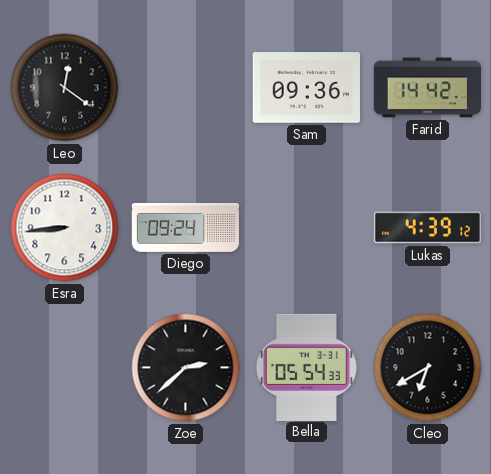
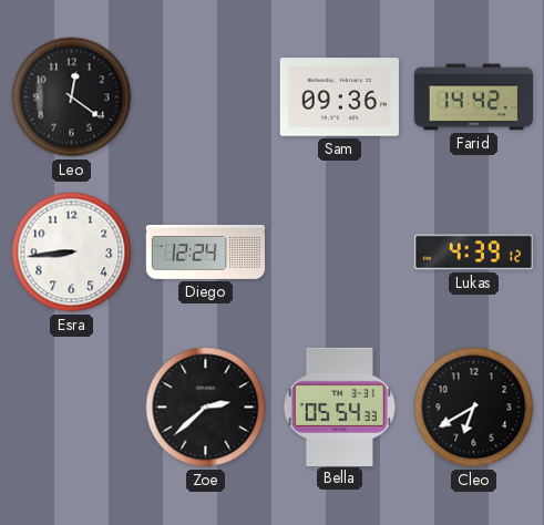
Diego: 09:24 -> 12:24 (206, 253)
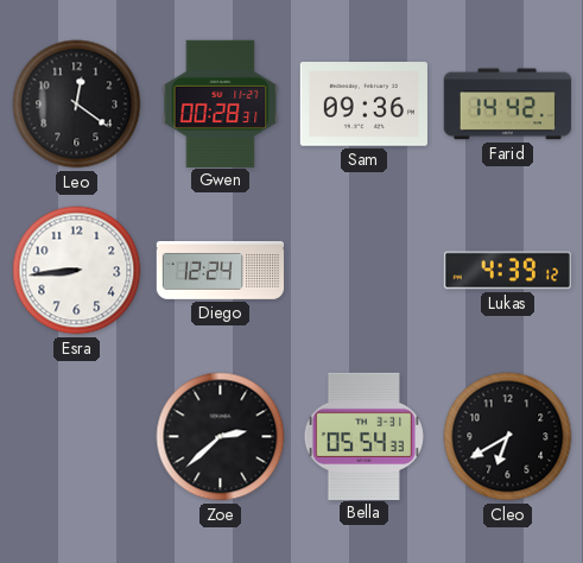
Gwen: none -> 00:28 (221, 103)
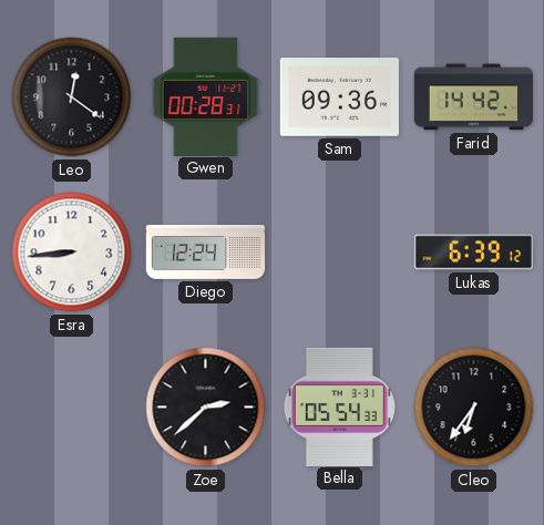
Lukas: 4:39 -> 6:39 (473, 253)
Cleo: 6:40 -> 6:36 (474, 408)
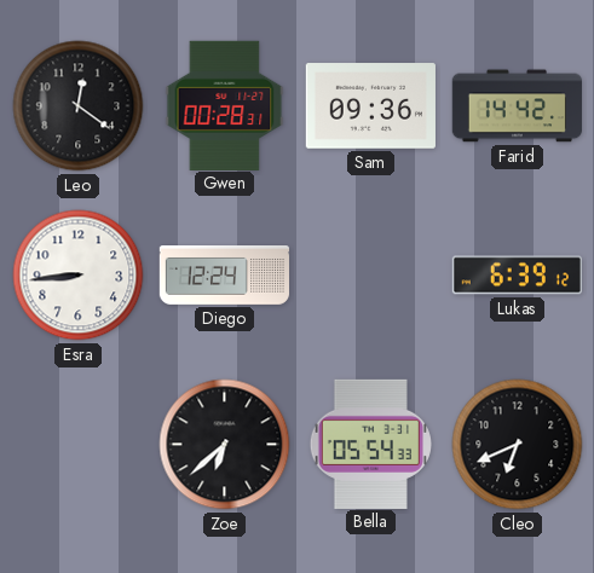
Zoe: 2:38 -> 6:38 (225, 445)
Cleo: 6:36 -> 6:41 (518, 445)
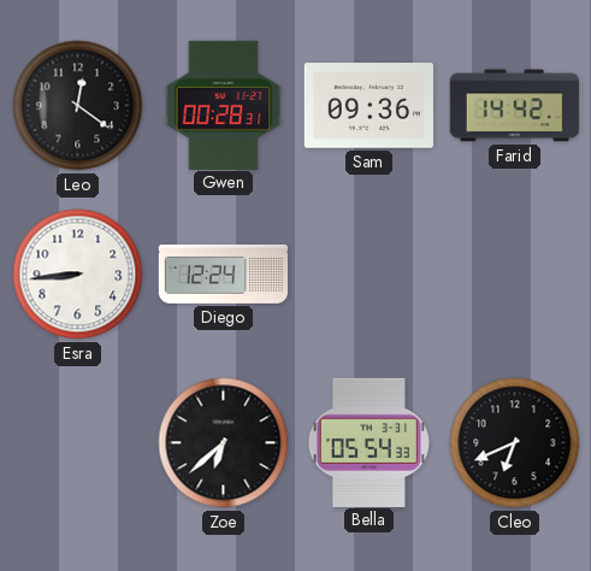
Lukas: 6:39 -> none (517, 276)
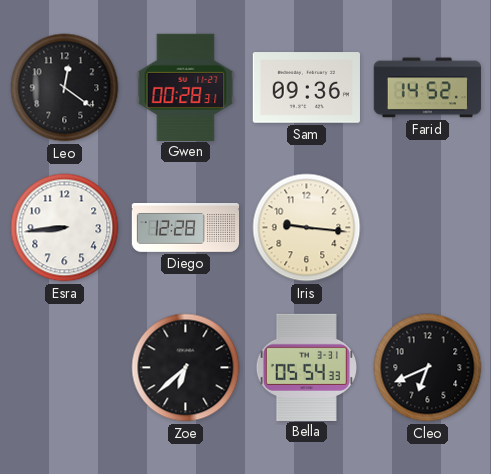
Farid: 14:42 -> 14:52 (427, 88)
Diego: 12:24 -> 12:28 (186, 228)
Iris: none -> 9:16 (307, 228)
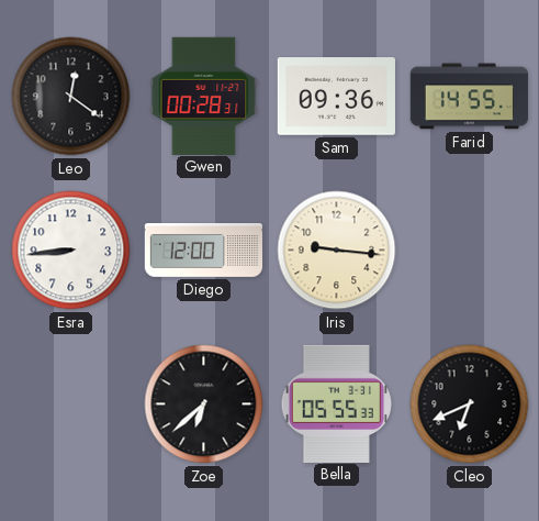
Farid: 14:52 -> 14:55 (469, 97)
Diego: 12:28 -> 12:00 (204, 251)
Bella: 05:54 -> 05:55 (336, 403)
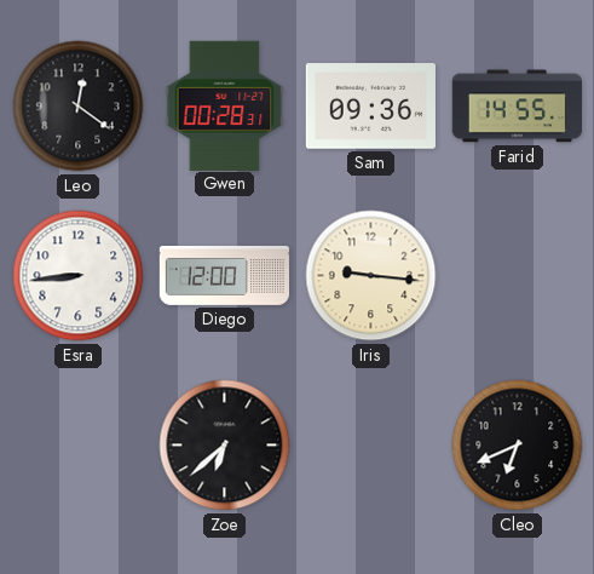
Bella: 05:55 -> none (336, 403)
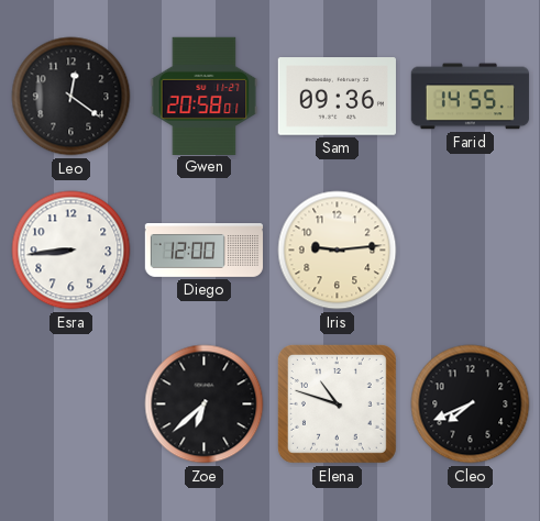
Gwen: 00:28 -> 20:58 (205, 96)
Iris: 9:16 -> 9:14 (338, 251)
Elena: none -> 10:48 (337, 403)
Cleo: 6:41 -> 7:41 (471, 404)
